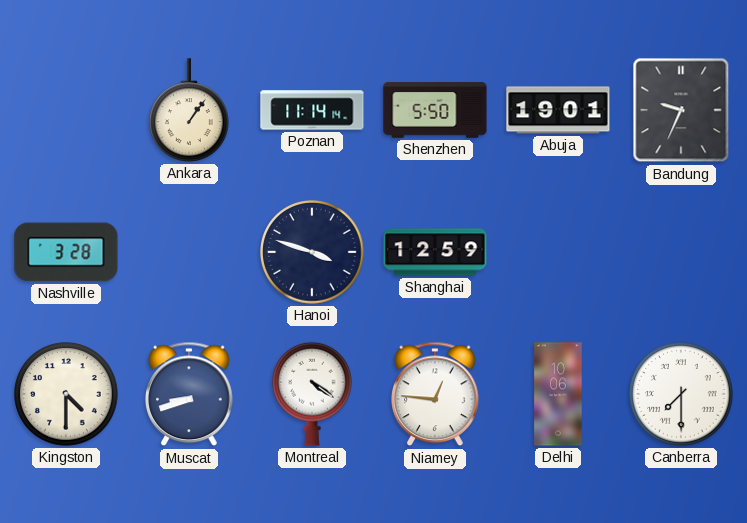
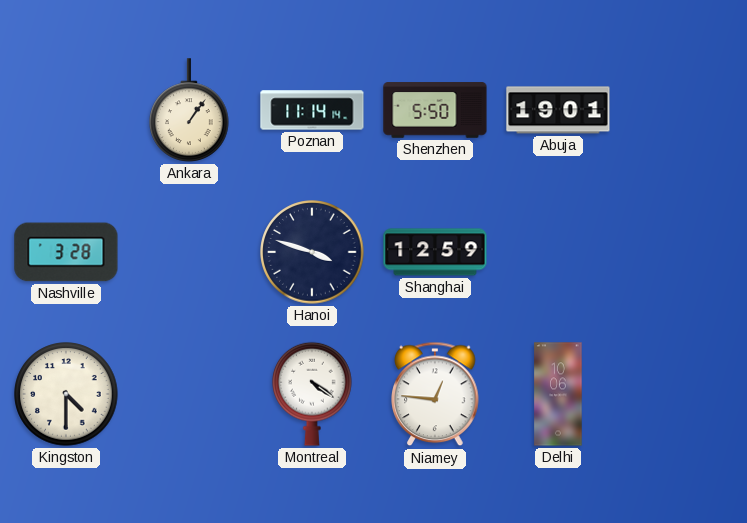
Bandung: 9:34 -> none (681, 110)
Muscat: 8:42 -> none (189, 394)
Canberra: 7:30 -> none (681, 394)
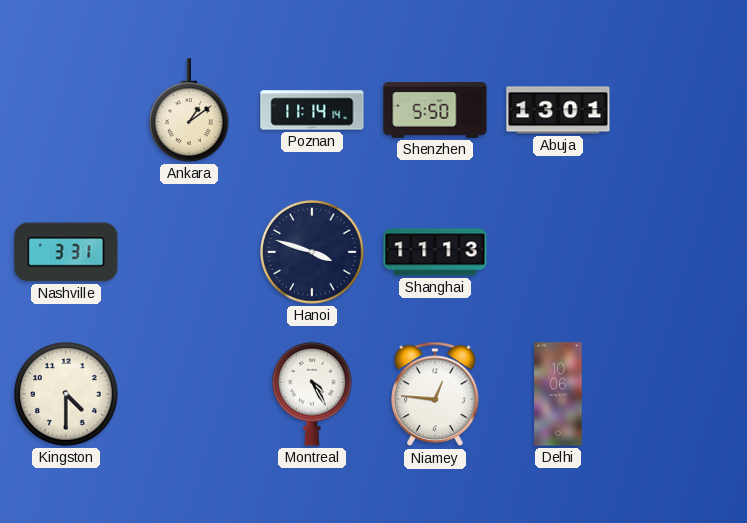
Ankara: 1:06 -> 1:09 (190, 110)
Abuja: 19:01 -> 13:01 (558, 110)
Nashville: 3:28 -> 3:31 (66, 252)
Shanghai: 12:59 -> 11:13 (435, 252)
Montreal: 4:21 -> 4:25 (313, 394)
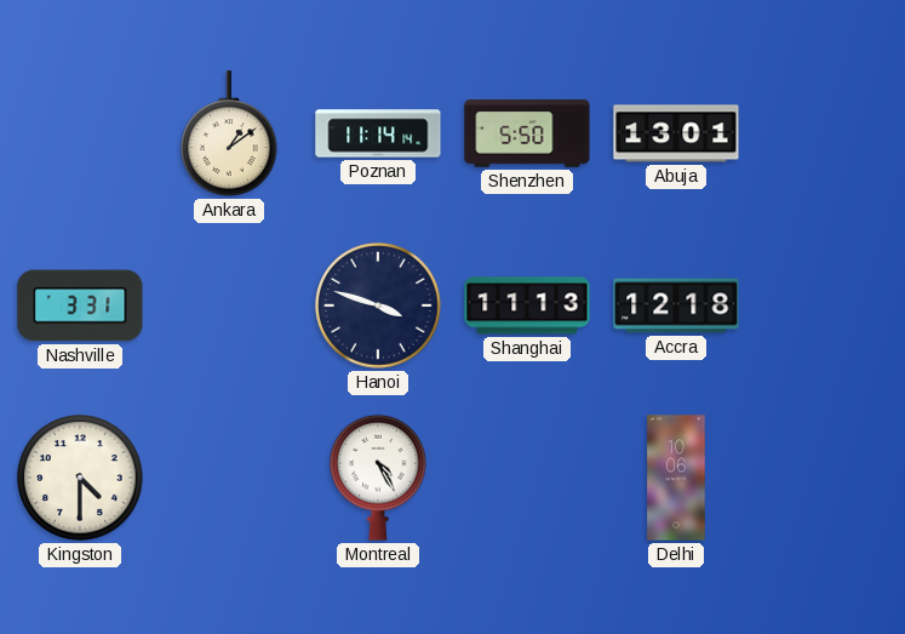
Accra: none -> 12:18 (676, 305)
Niamey: 12:46 -> none (435, 394)
